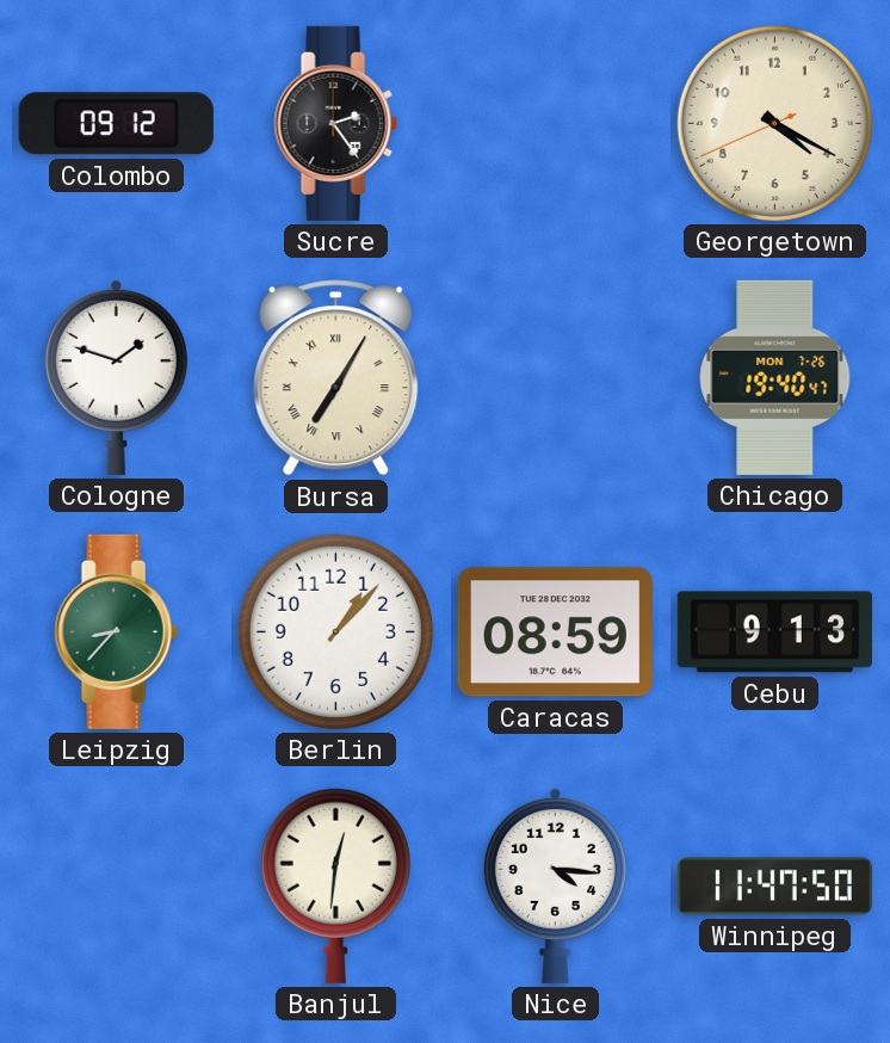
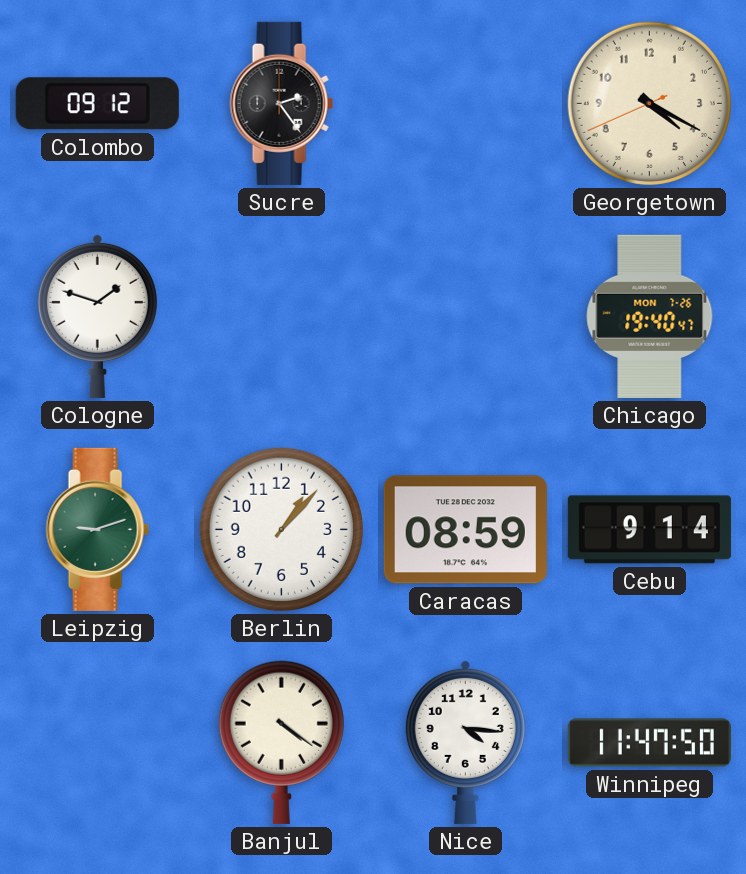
Bursa: 7:05 -> none (336, 378)
Leipzig: 8:37 -> 9:12 (97, 529)
Cebu: 9:13 -> 9:14 (649, 530)
Banjul: 12:31 -> 4:21 (281, 742)
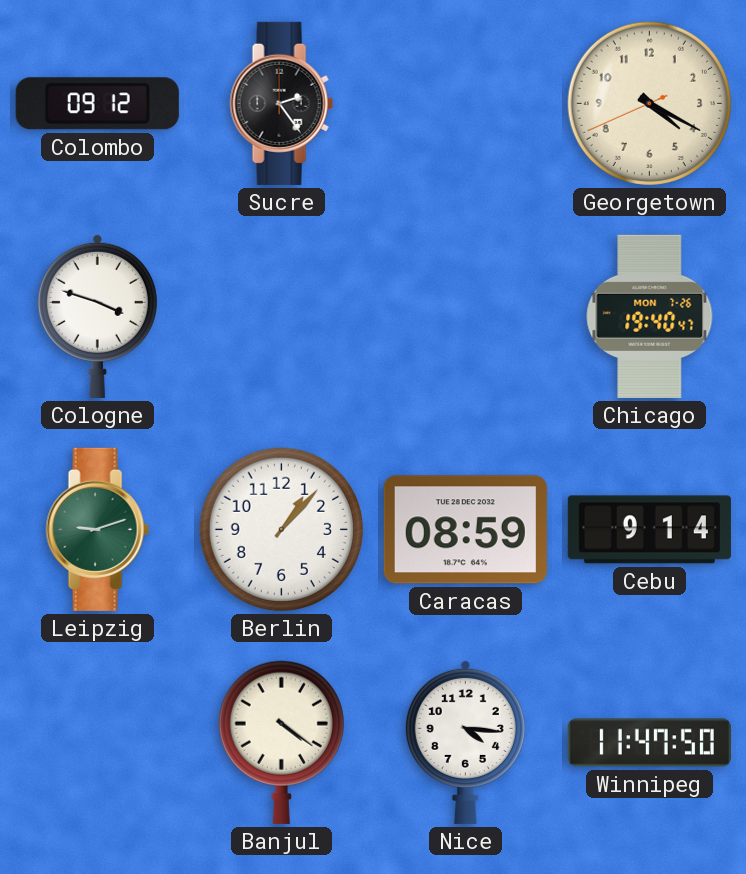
Cologne: 1:48 -> 3:48 (97, 316)
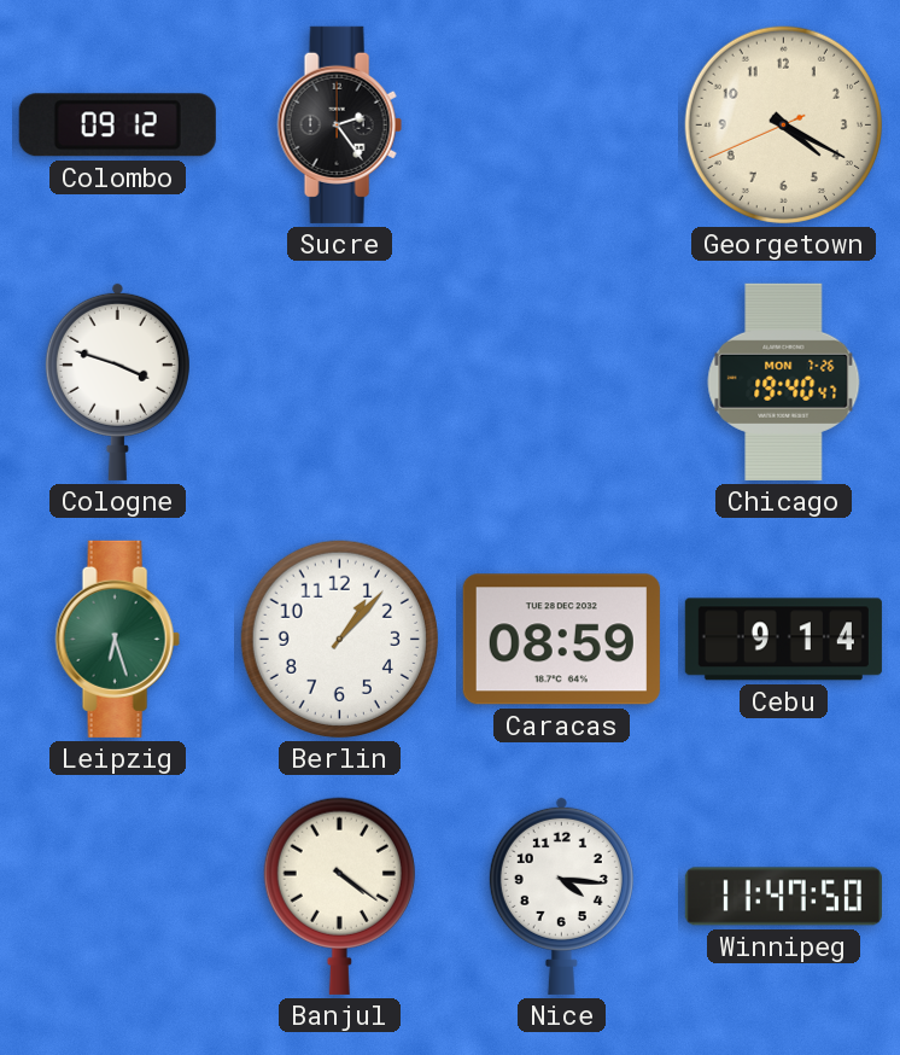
Leipzig: 9:12 -> 6:27 (117, 639)
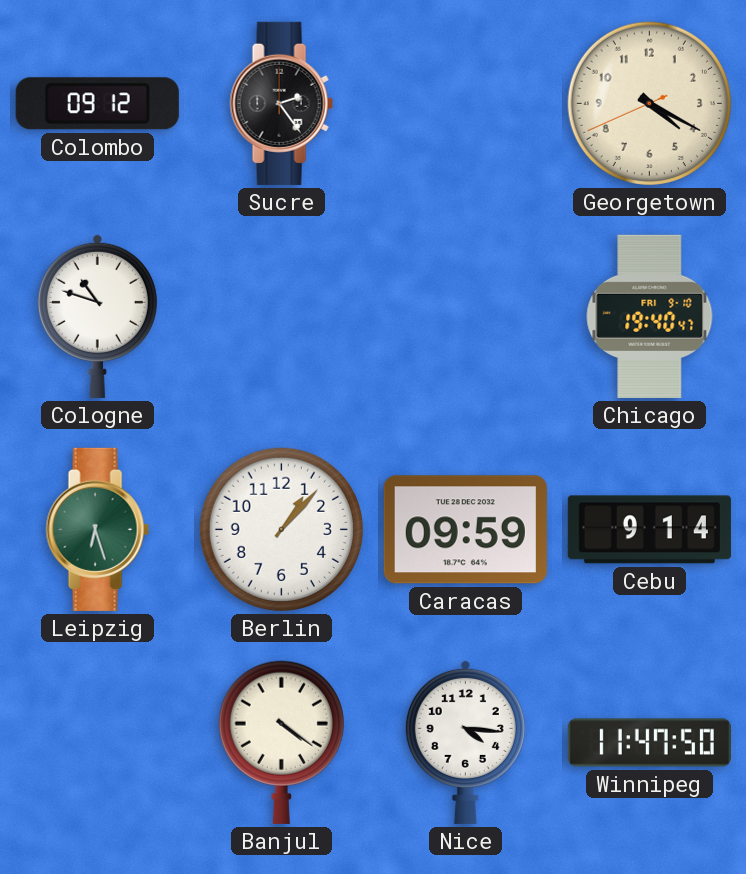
Cologne: 3:48 -> 10:48 (97, 316)
Chicago date: MON 7-26 -> FRI 9-10 (650, 316)
Caracas: 08:59 -> 09:59 (465, 530)
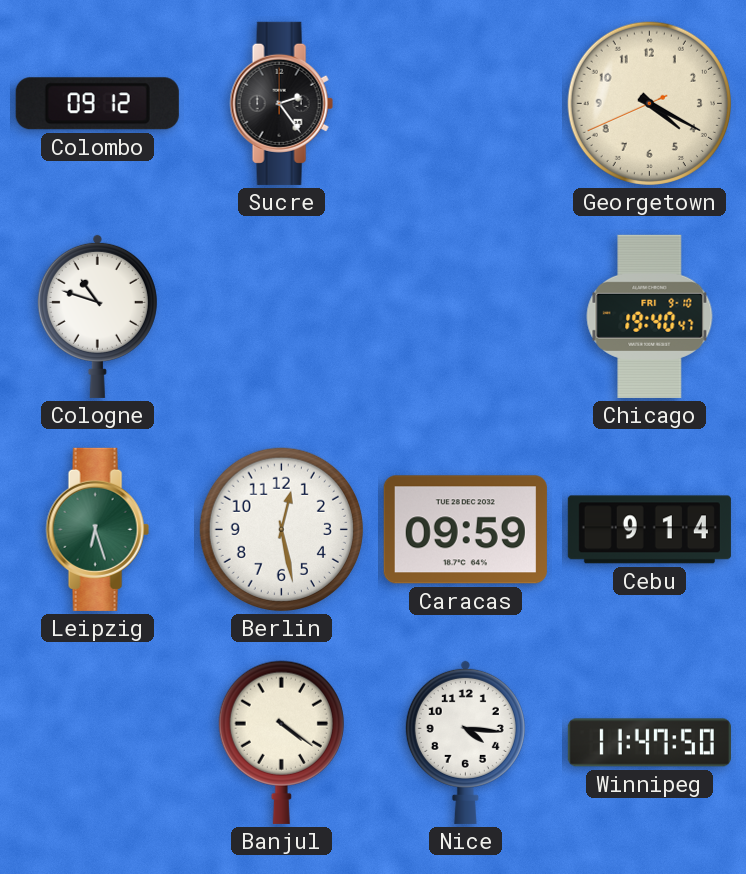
Berlin: 1:07 -> 12:28 (281, 529)
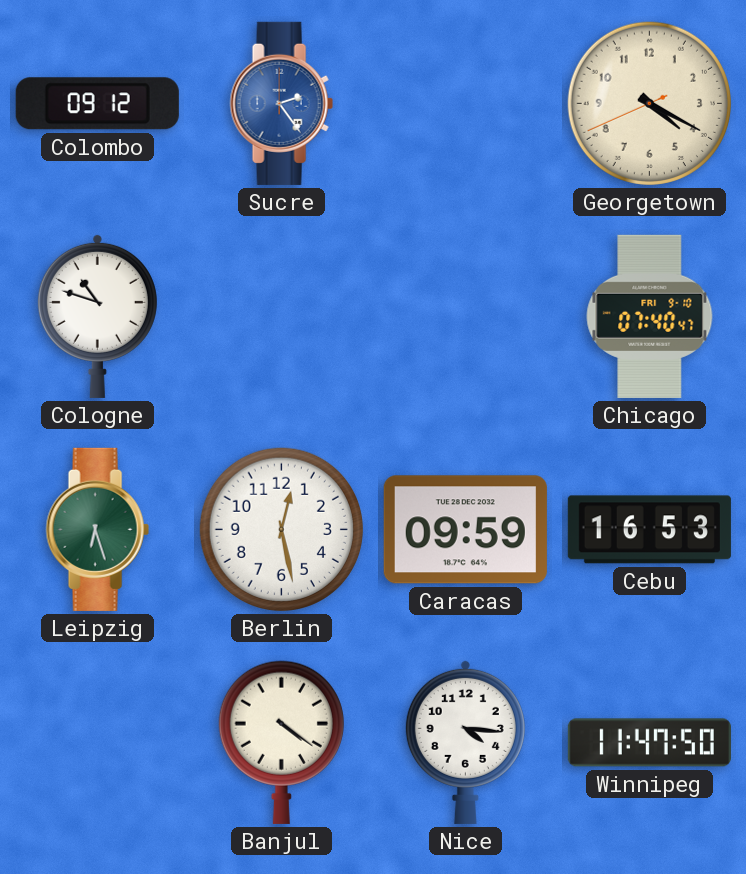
Sucre dial: black -> blue (281, 103)
Chicago: 19:40 -> 07:40 (650, 316)
Cebu: 9:14 -> 16:53 (649, 530)
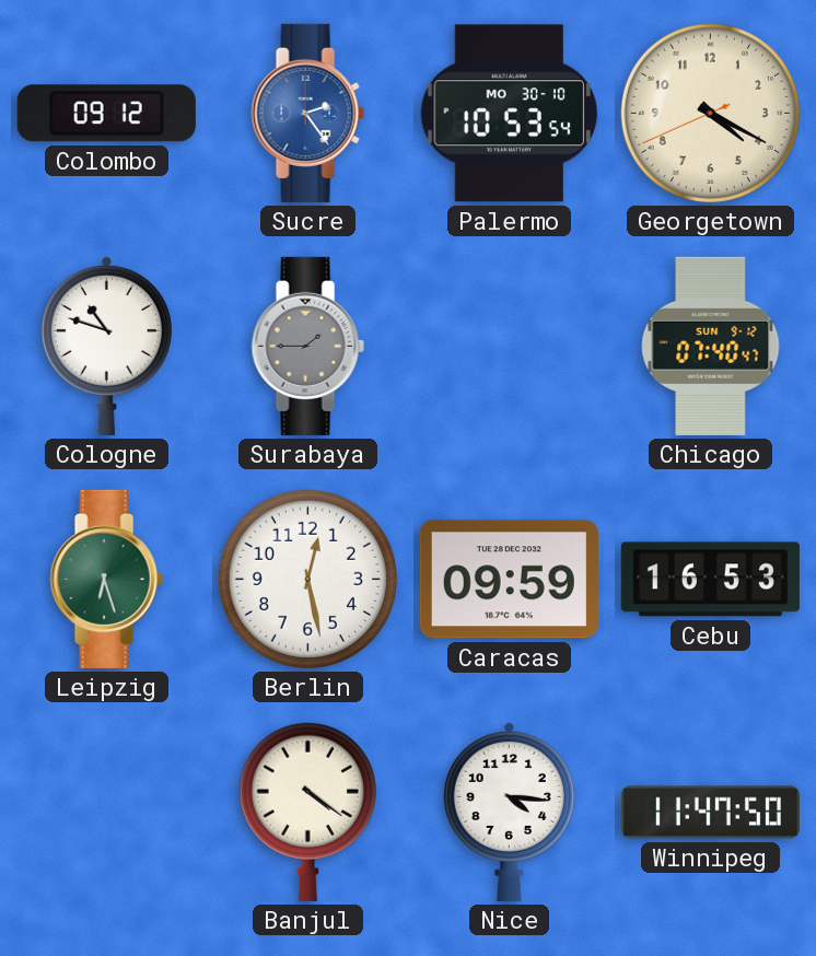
Palermo: none -> 10:53 (509, 114)
Surabaya: none -> 1:45 (307, 346)
Chicago date: FRI 9-10 -> SUN 9-12 (711, 346)
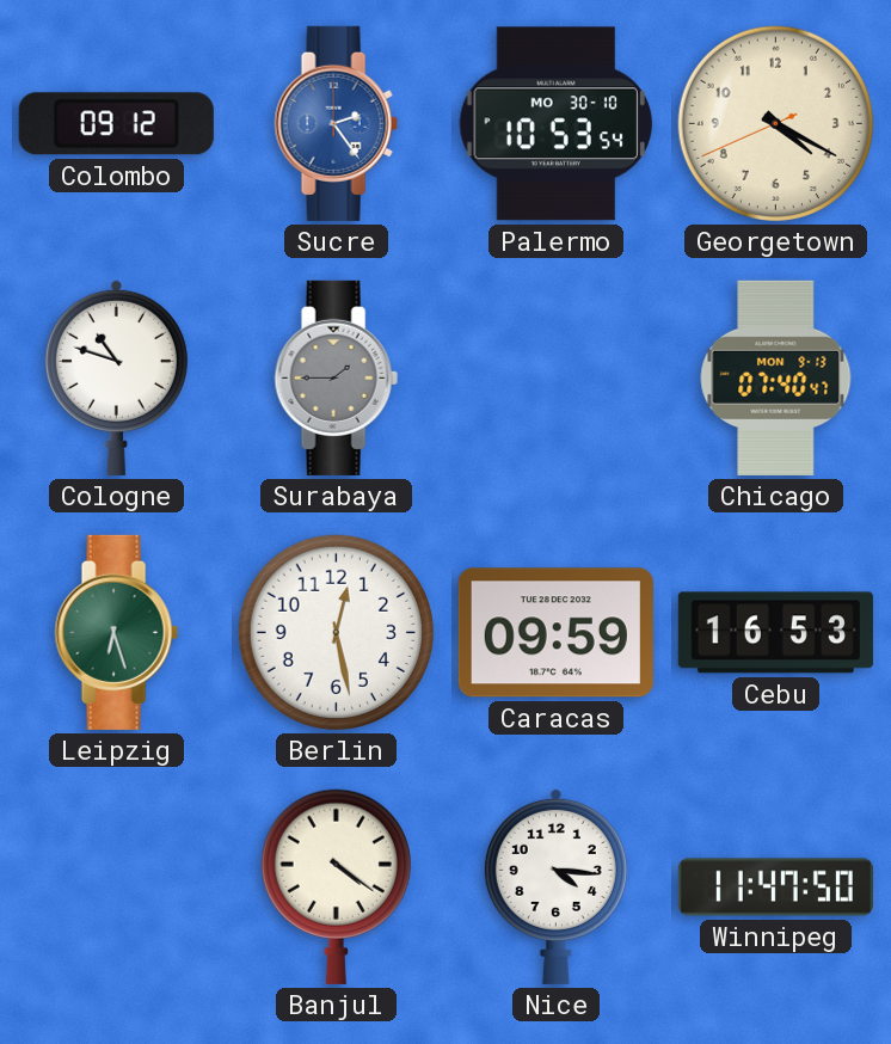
Chicago date: SUN 9-12 -> MON 9-13 (776, 377)
